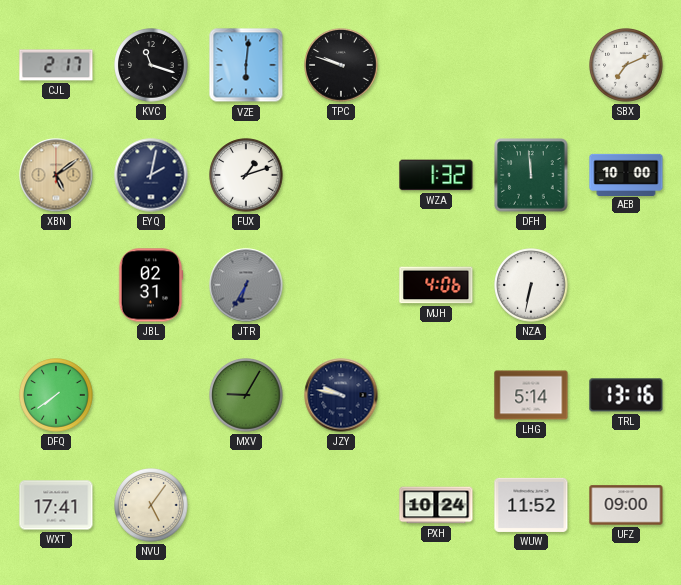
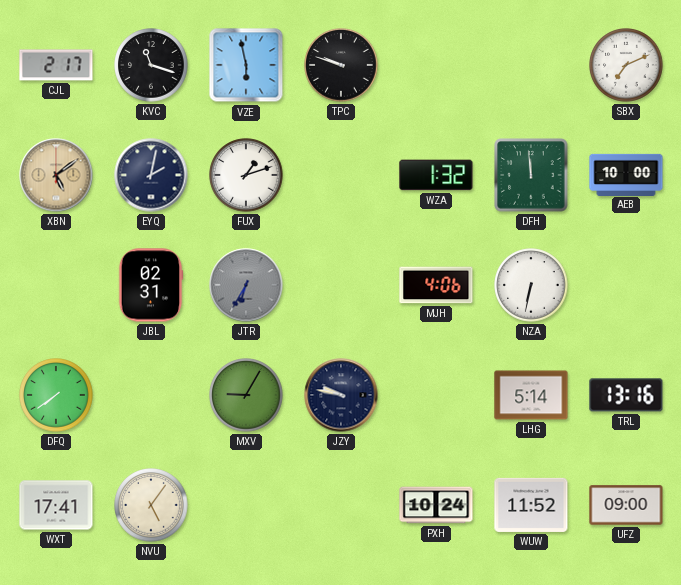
VZE: 6:01 -> 5:58 (246, 65)
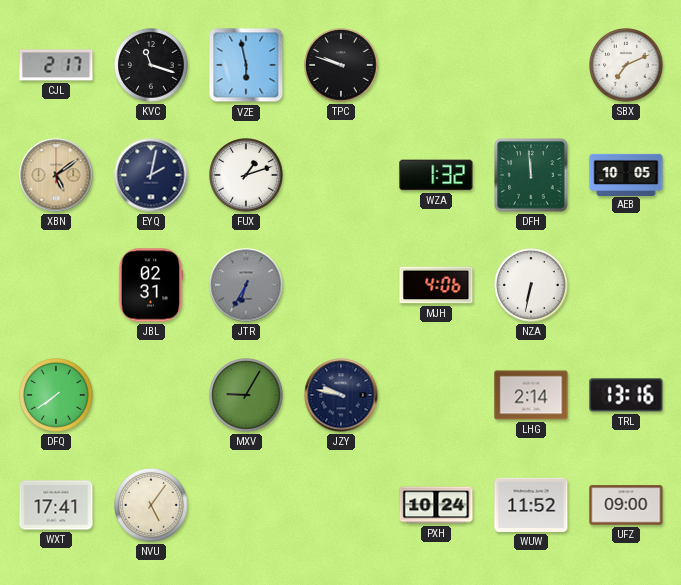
AEB: 10:00 -> 10:05 (626, 174)
LHG: 5:14 -> 2:14 (531, 395)
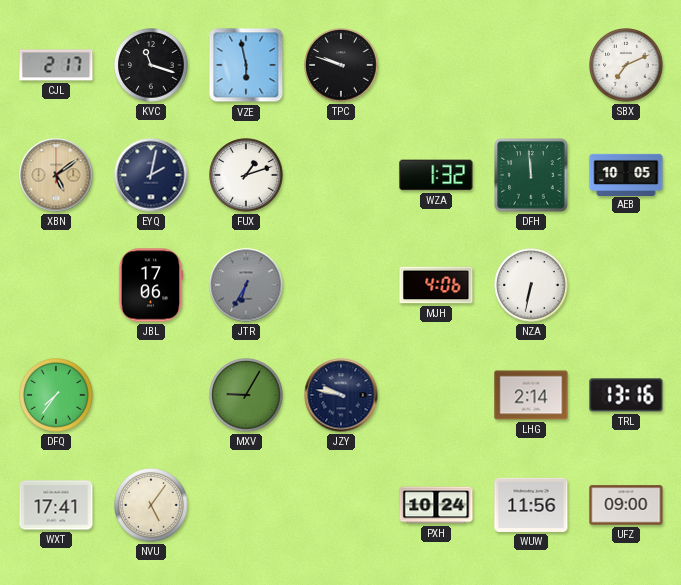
JBL: 02:31 -> 17:06 (151, 285)
DFQ: 7:39 -> 7:36 (56, 395)
WUW: 11:52 -> 11:56 (531, 505)
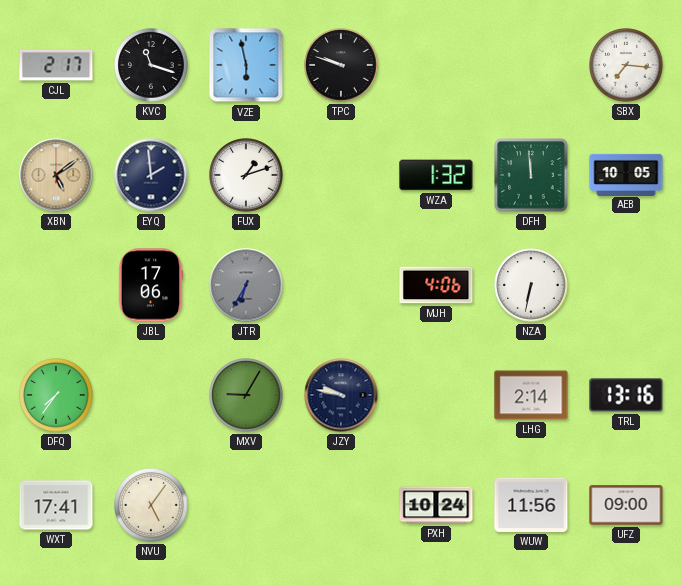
SBX: 7:11 -> 7:16 (626, 65)
EYQ: 2:02 -> 1:59 (151, 175)
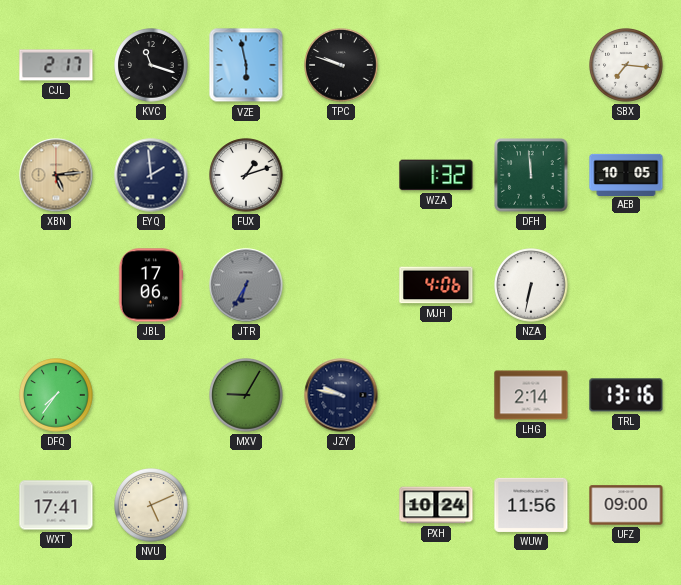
XBN: 5:09 -> 5:14 (56, 175)
NVU: 5:06 -> 5:11 (151, 505)
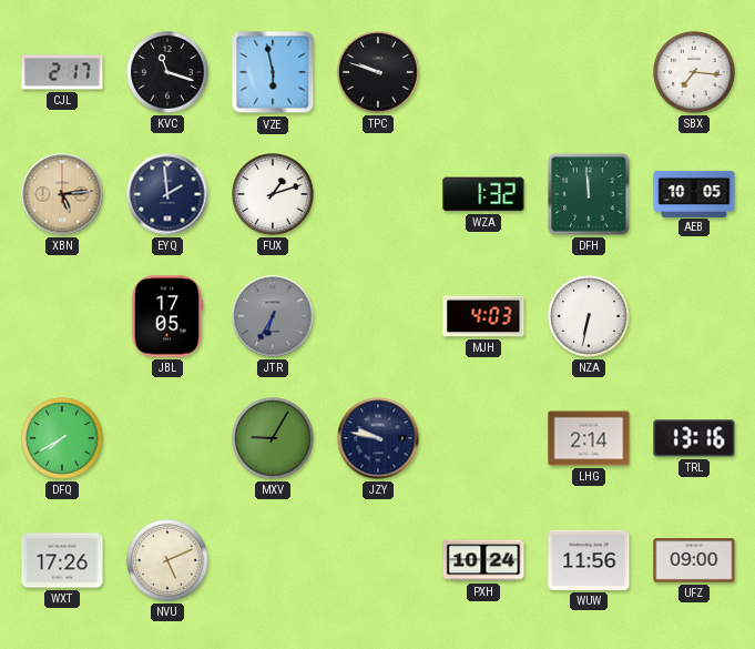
JBL: 17:06 -> 17:05 (167, 316)
MJH: 4:06 -> 4:03 (483, 316)
DFQ: 7:36 -> 7:40 (62, 438)
WXT: 17:41 -> 17:26 (62, 560)
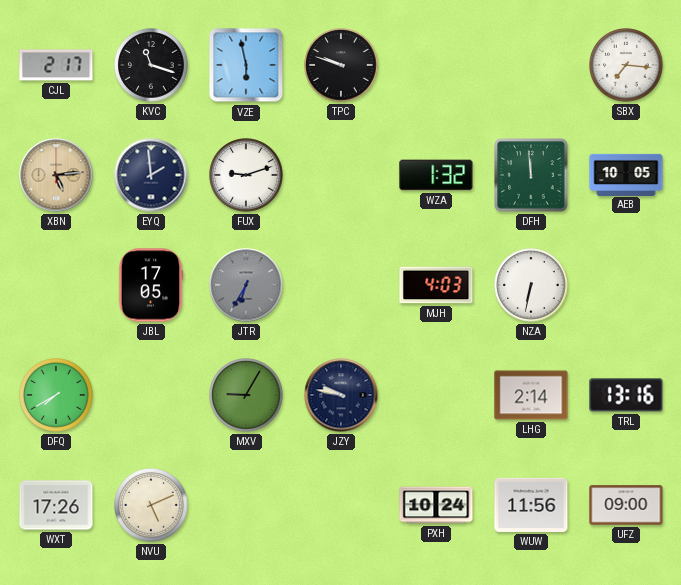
FUX: 1:12 -> 9:12 (246, 175)
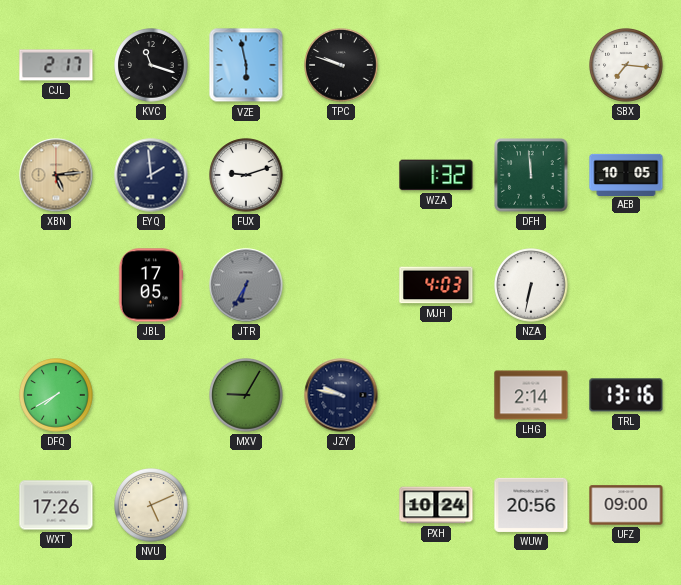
WUW: 11:56 -> 20:56 (531, 505)
